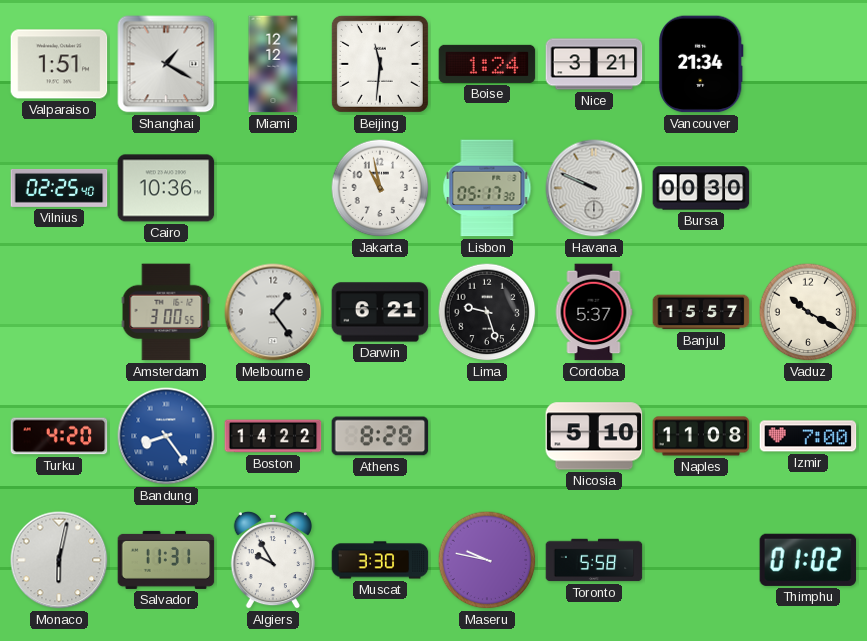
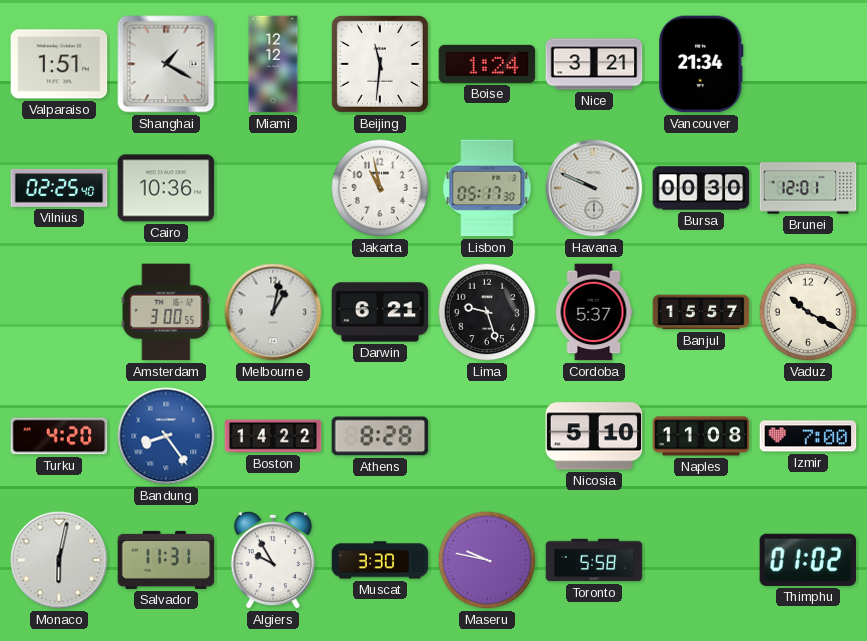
Brunei: none -> 12:01 (808, 188)
Melbourne: 1:24 -> 1:02 (273, 312)
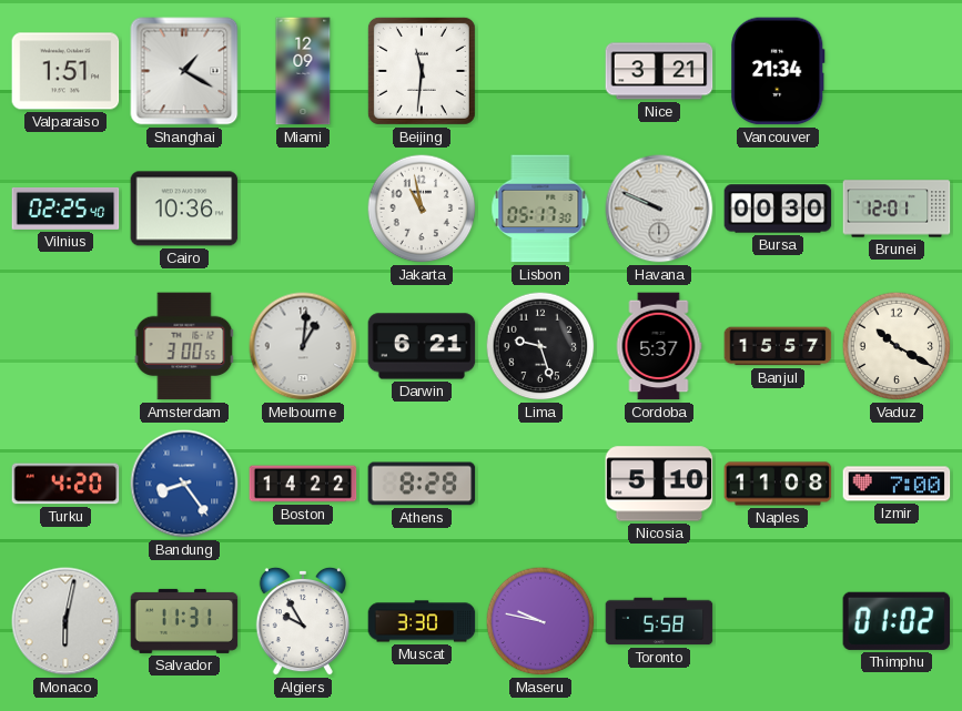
Miami: 12:12 -> 12:09 (303, 71)
Boise: 1:24 -> none (487, 64)
Melbourne: 1:02 -> 1:01 (303, 346)
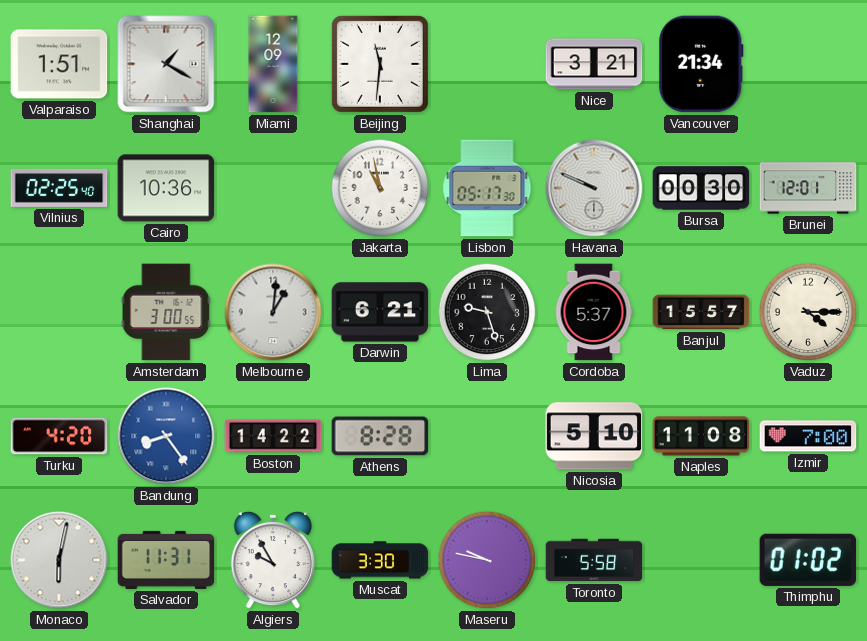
Vaduz: 10:20 -> 4:15 (808, 312)
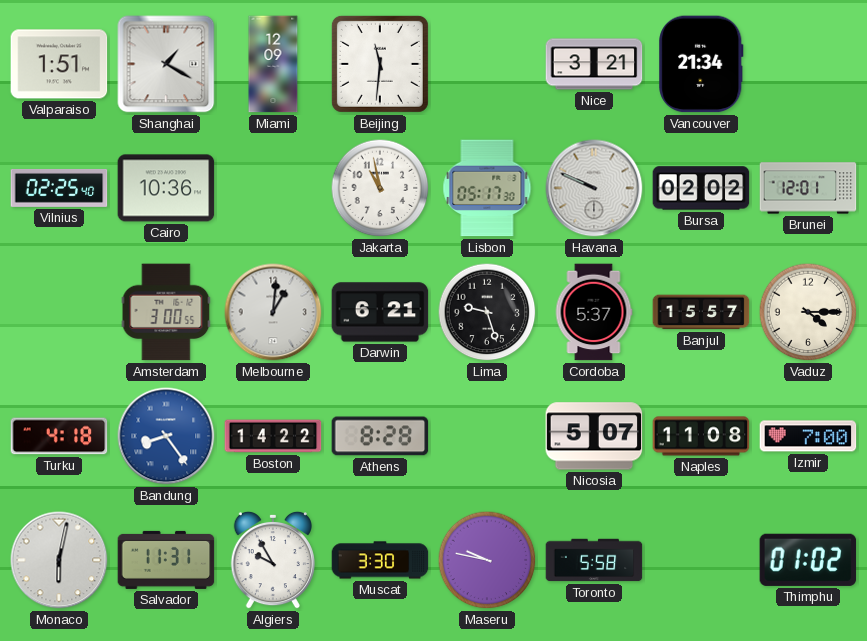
Bursa: 00:30 -> 02:02 (701, 188)
Turku: 4:20 -> 4:18 (59, 436)
Nicosia: 5:10 -> 5:07 (594, 436)
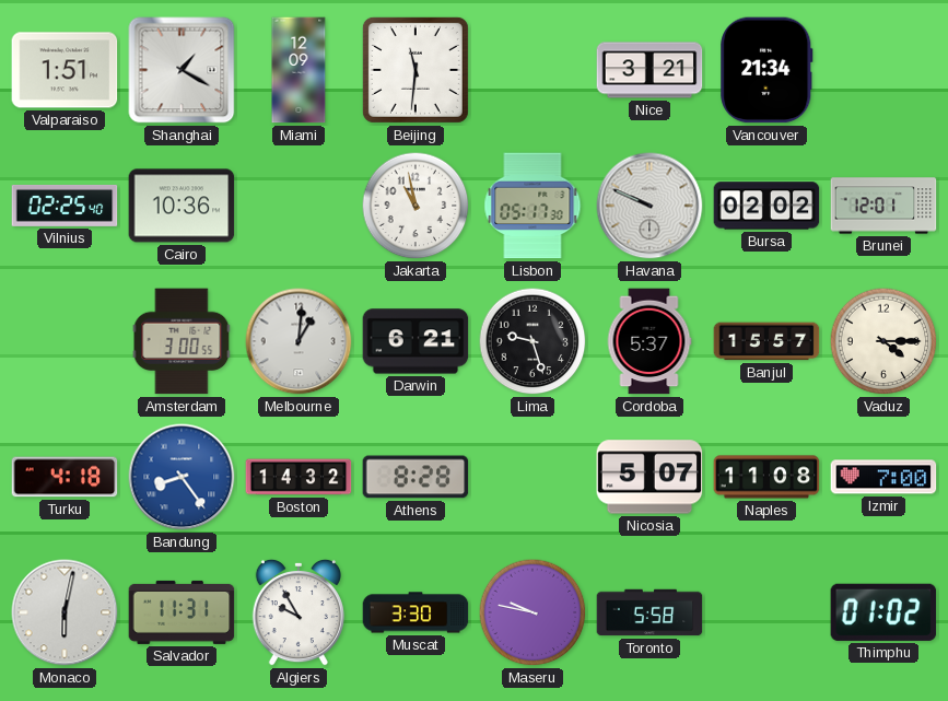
Boston: 14:22 -> 14:32 (299, 477)
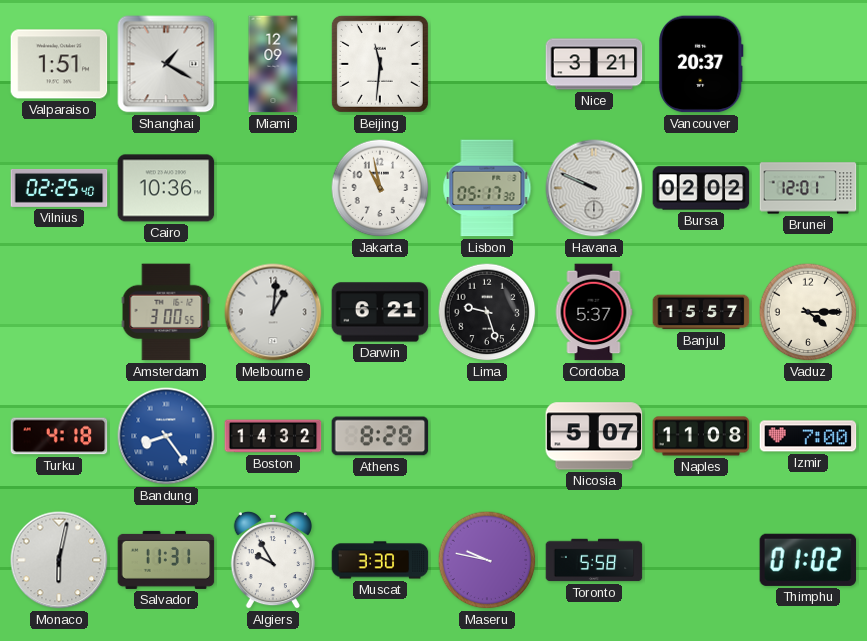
Vancouver: 21:34 -> 20:37 (701, 64)
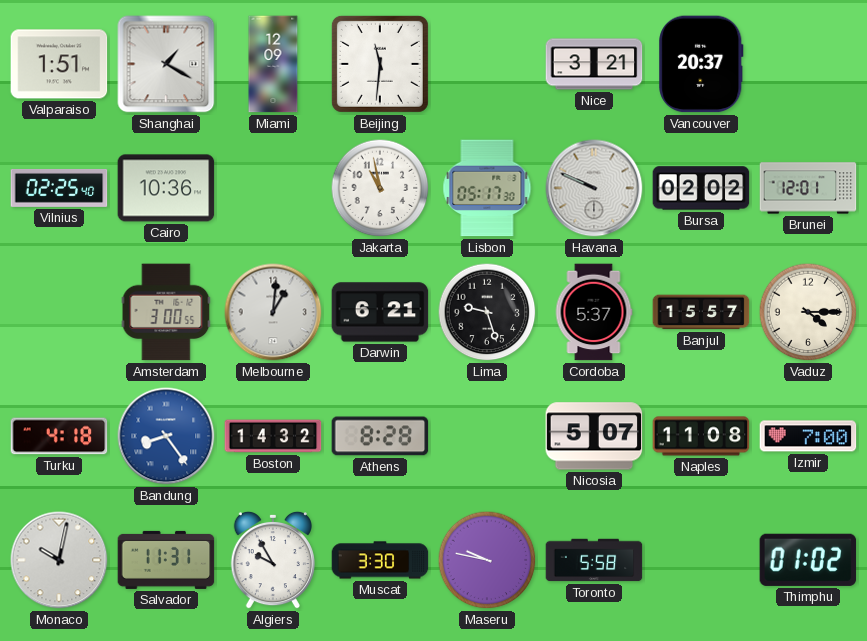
Monaco: 6:02 -> 10:02 (59, 560)
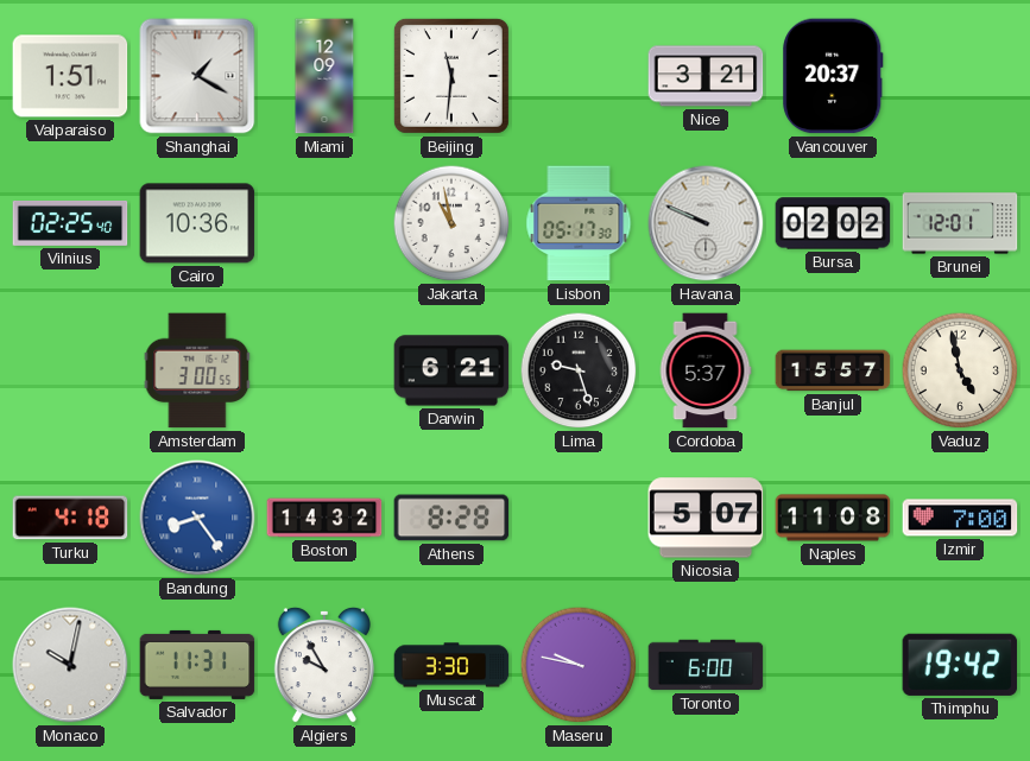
Melbourne: 1:01 -> none (273, 312)
Vaduz: 4:15 -> 4:58 (960, 370)
Toronto: 5:58 -> 6:00 (706, 665)
Thimphu: 01:02 -> 19:42 (960, 665)
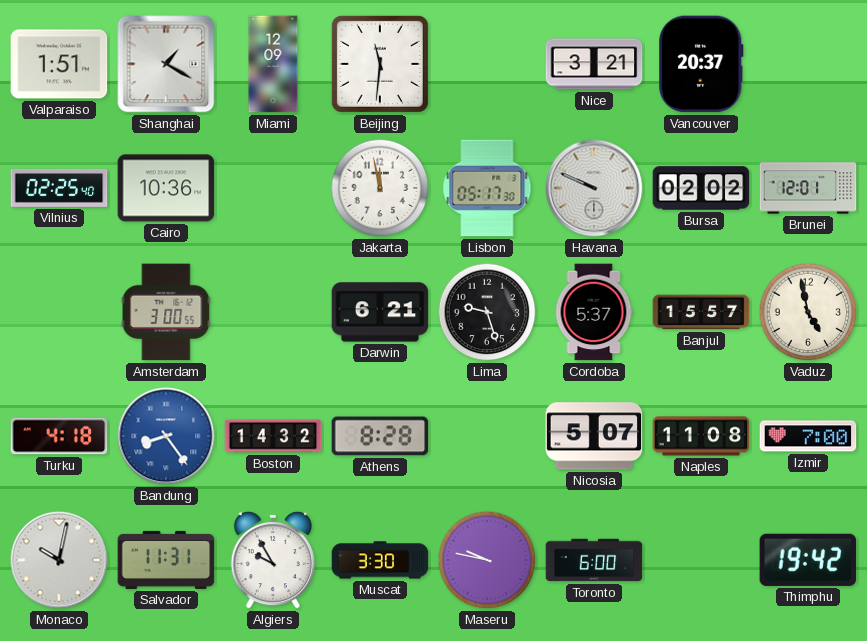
Jakarta: 10:58 -> 11:58 (380, 188)
